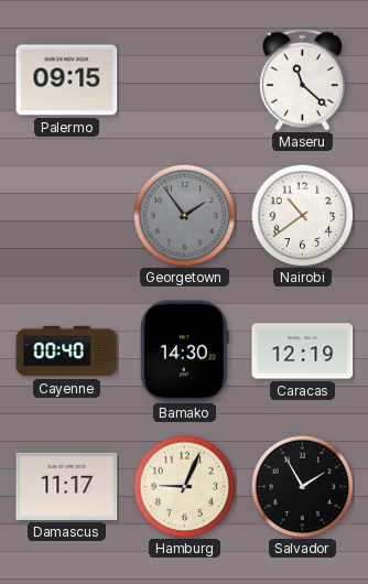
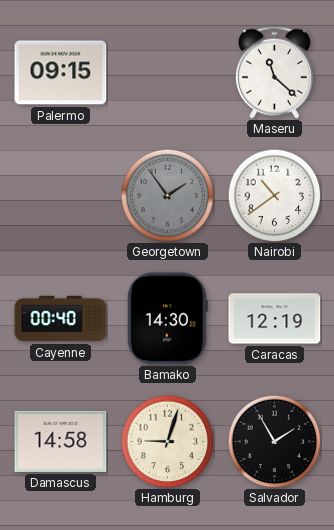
Damascus: 11:17 -> 14:58 (61, 441)
Hamburg: 9:04 -> 9:03 (167, 441)
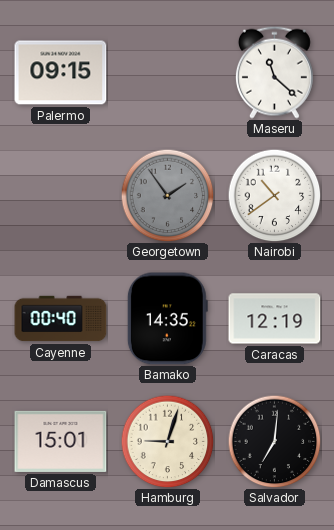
Bamako: 14:30 -> 14:35 (167, 319)
Damascus: 14:58 -> 15:01 (61, 441)
Salvador: 1:55 -> 7:01 (274, 441)
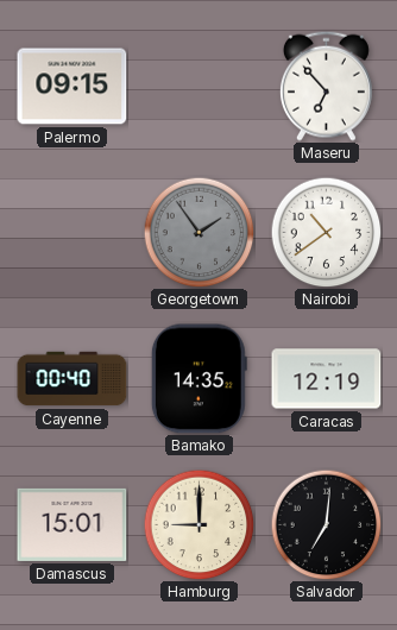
Maseru: 11:22 -> 6:53 (326, 86)
Hamburg: 9:03 -> 9:00 (198, 524)
